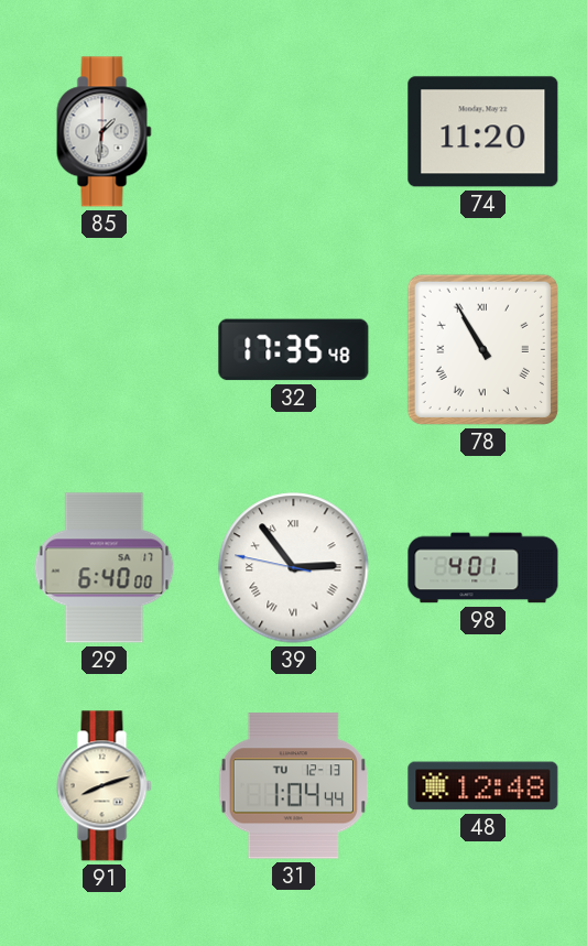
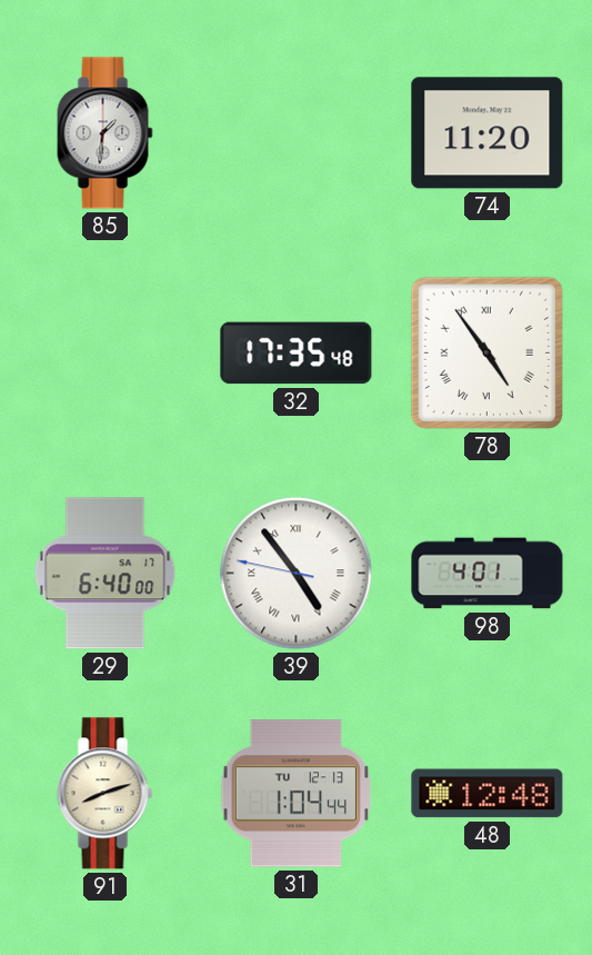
78: 10:55 -> 4:54 (486, 352)
39: 2:53 -> 4:53 (297, 574)
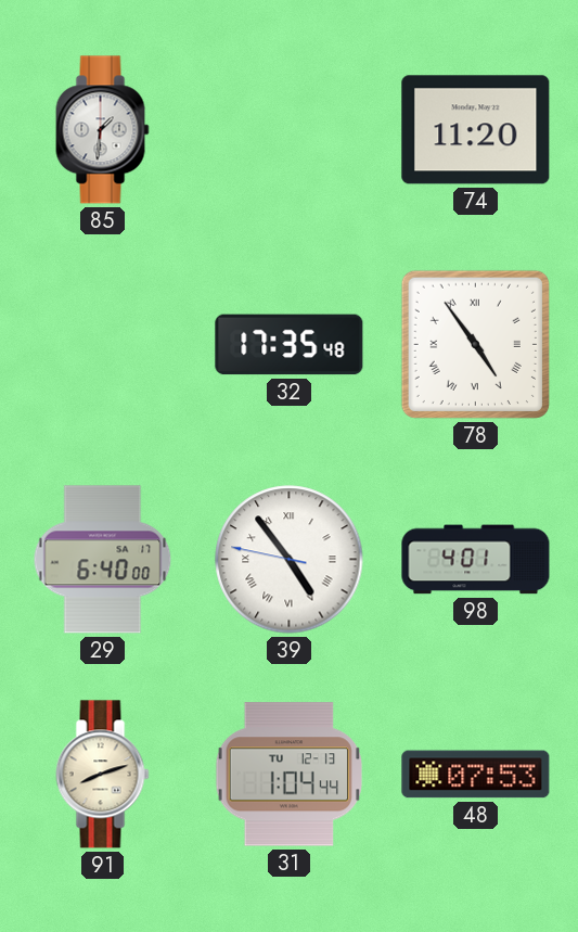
48: 12:48 -> 07:53 (476, 775)
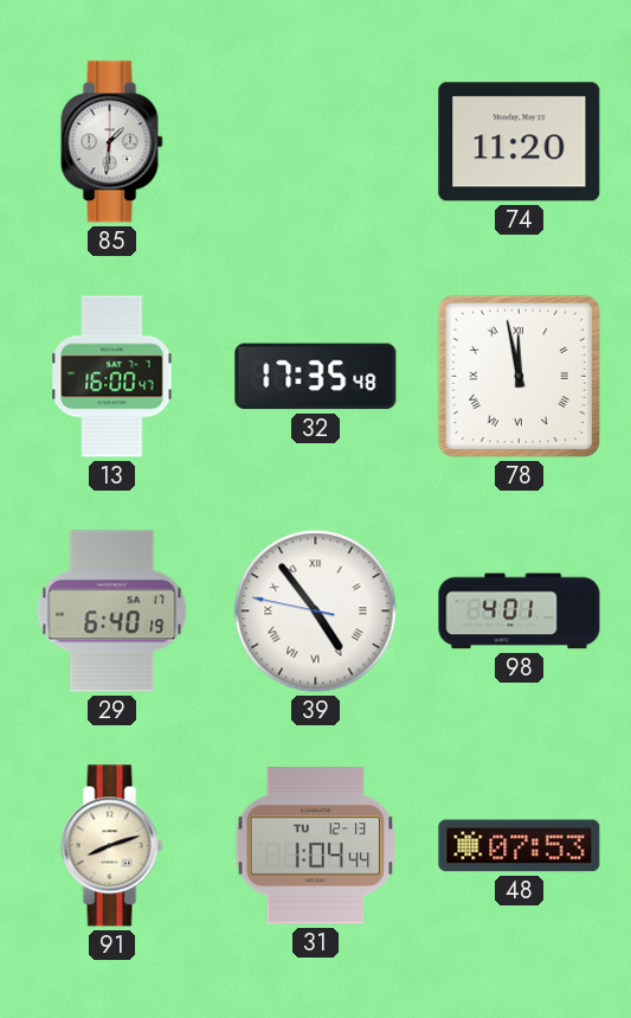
13: none -> 16:00 (112, 377)
78: 4:54 -> 11:58 (519, 376)
29: 6:40:00 -> 6:40:19 (112, 612)
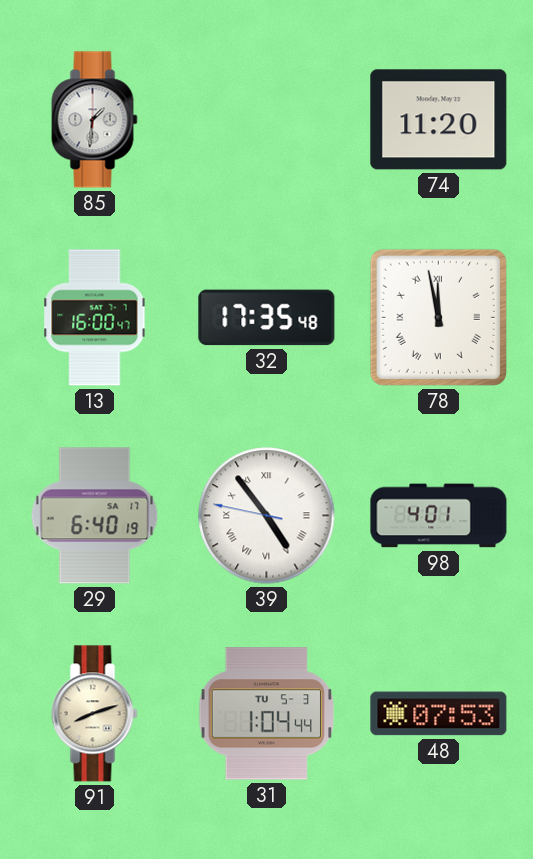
31 date: TU 12-13 -> TU 5-3 (266, 714)
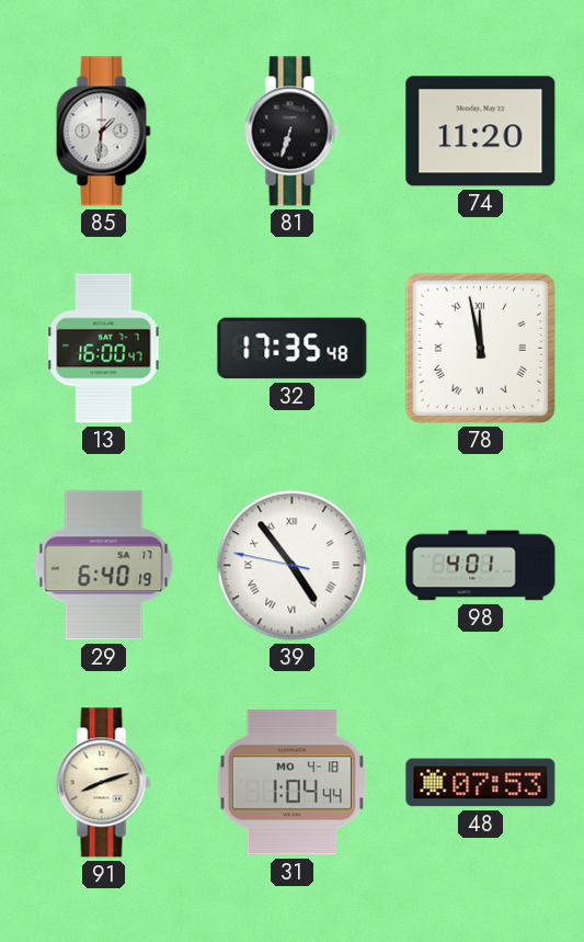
81: none -> 6:33 (293, 132)
31 date: TU 5-3 -> MO 4-18 (291, 783)
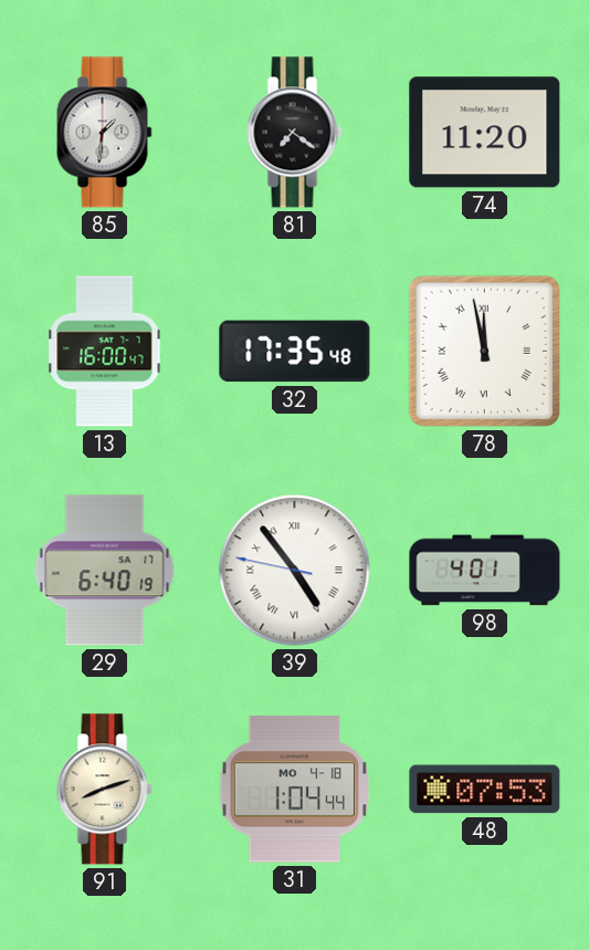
81: 6:33 -> 7:21 (295, 133)
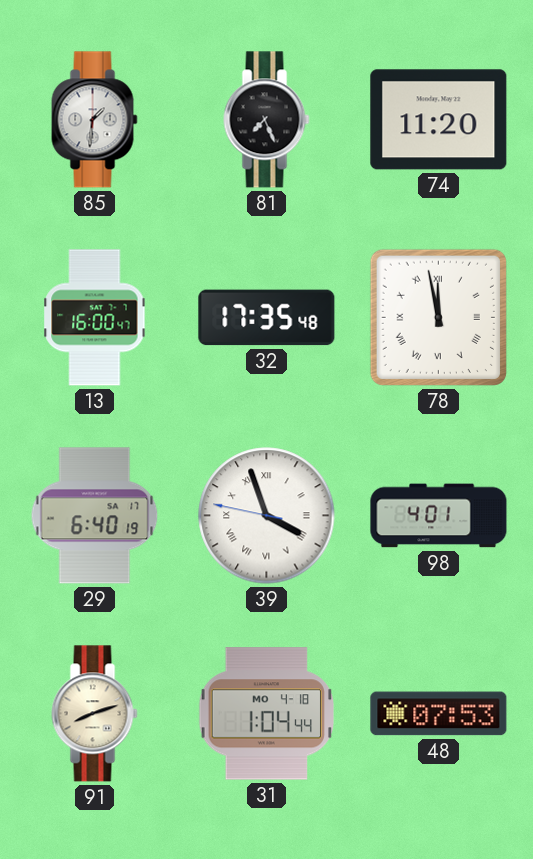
81: 7:21 -> 7:26 (267, 120)
39: 4:53 -> 3:56 (267, 516)
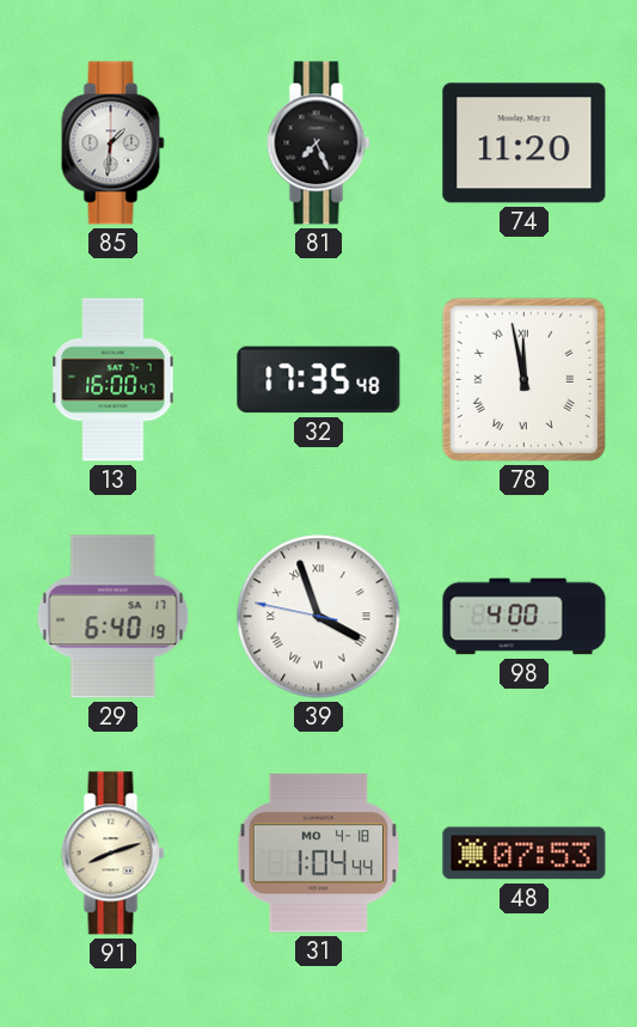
98: 4:01 -> 4:00 (525, 617)
